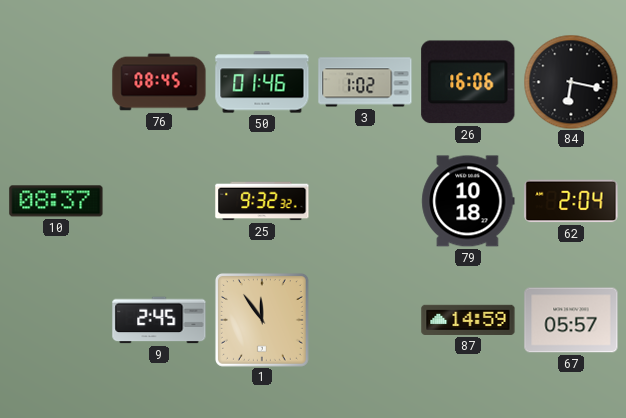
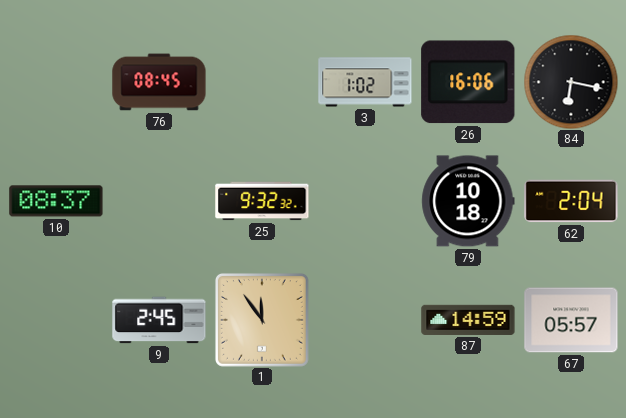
50: 01:46 -> none (262, 82)
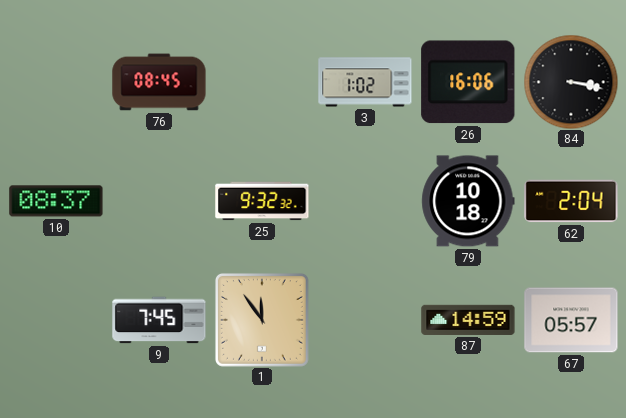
84: 6:17 -> 3:17 (571, 82)
9: 2:45 -> 7:45 (159, 320)
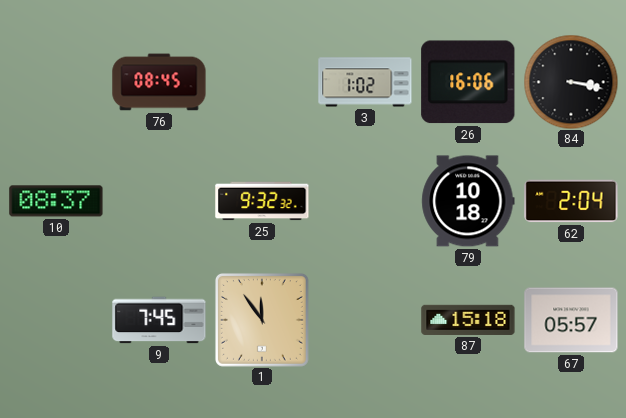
87: 14:59 -> 15:18 (468, 320)
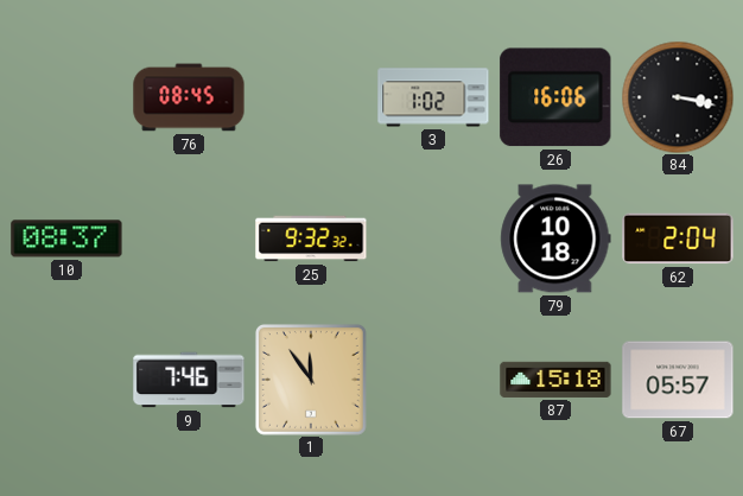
9: 7:45 -> 7:46 (189, 380)
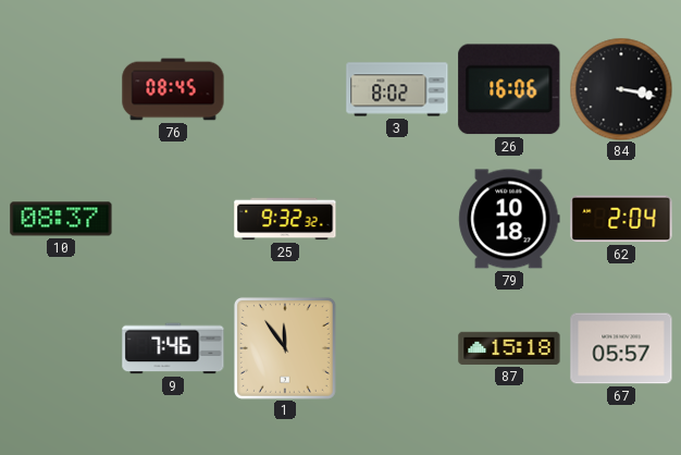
3: 1:02 -> 8:02 (397, 89)
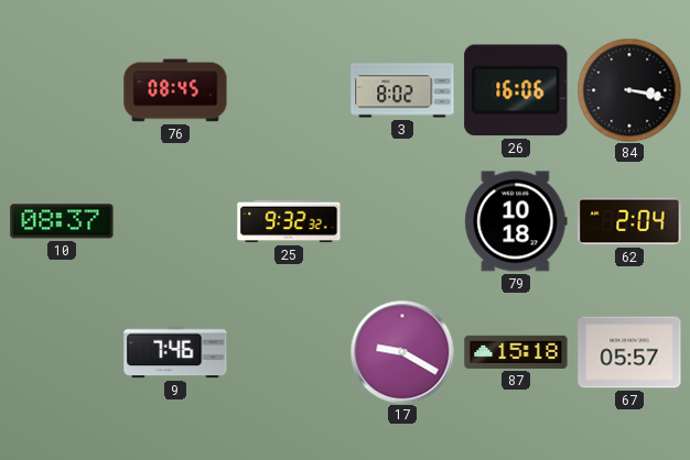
1: 11:54 -> none (285, 348)
17: none -> 9:20 (402, 352)
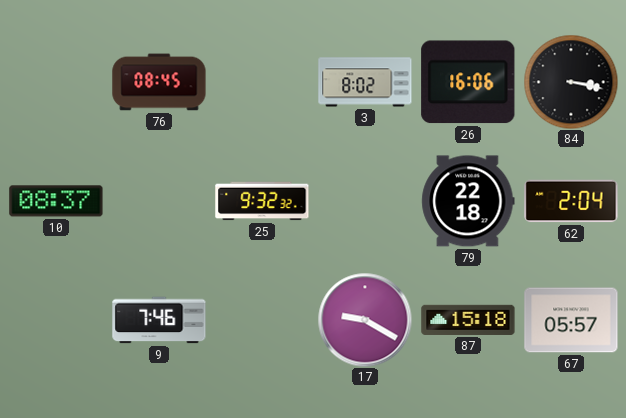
79: 10:18 -> 22:18 (468, 201)
